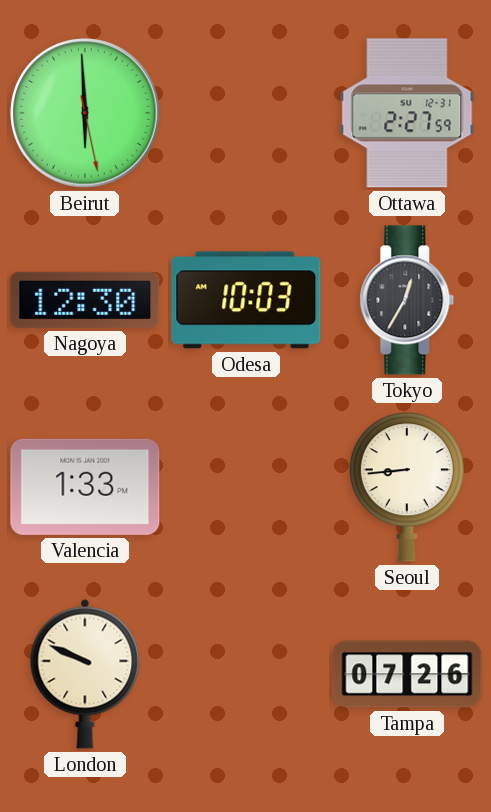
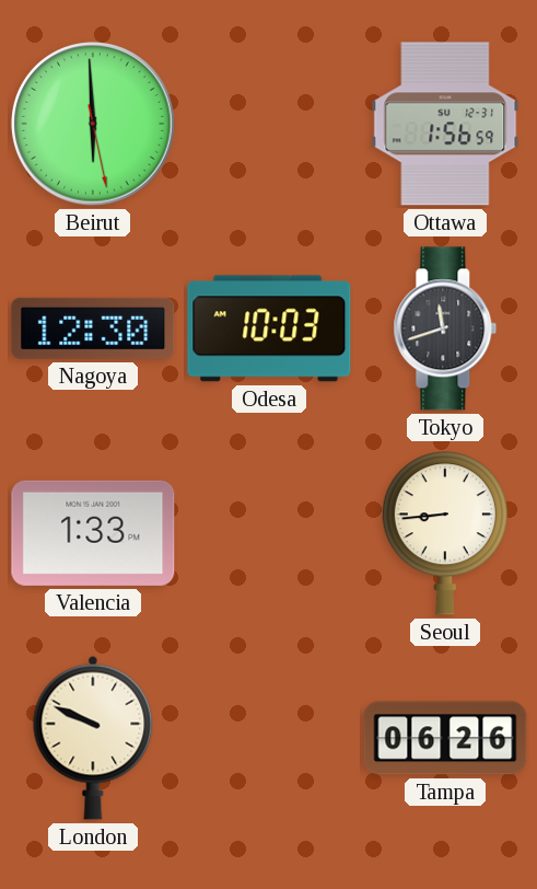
Ottawa: 2:27 -> 1:56 (445, 124)
Tokyo: 12:35 -> 11:42 (445, 328)
Tampa: 07:26 -> 06:26 (445, 738)
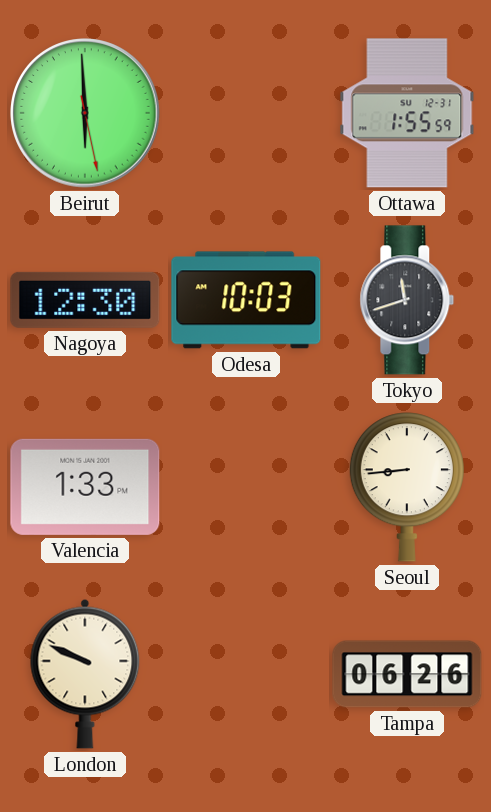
Ottawa: 1:56 -> 1:55 (407, 113)
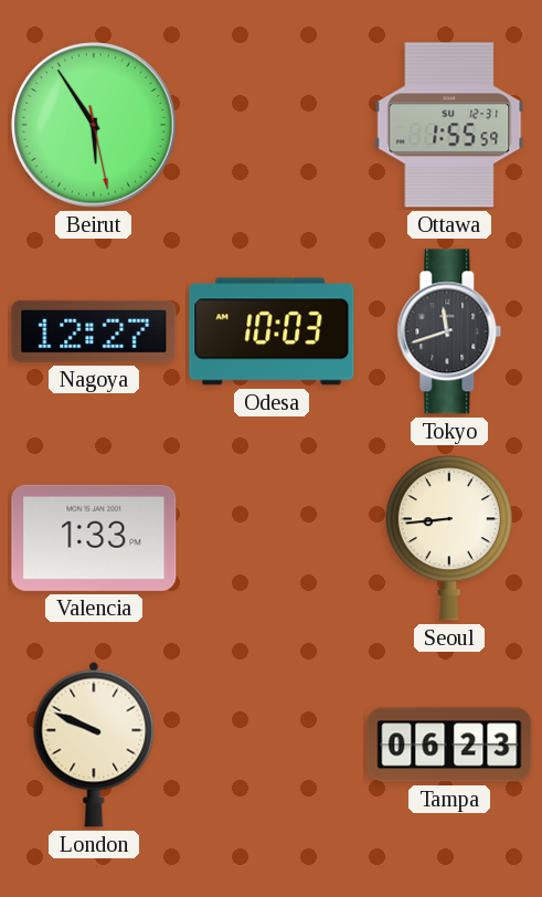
Beirut: 5:59 -> 5:54 (94, 125)
Nagoya: 12:30 -> 12:27 (94, 331)
Tampa: 06:26 -> 06:23 (449, 745)
